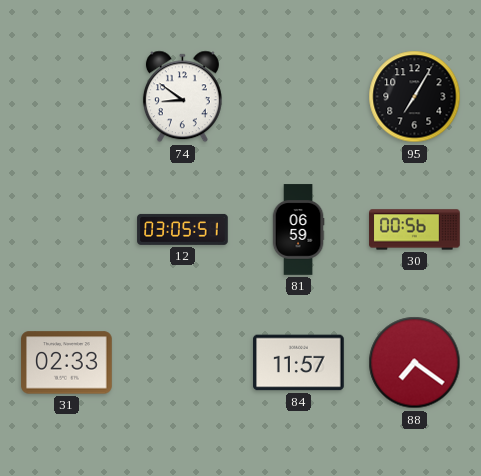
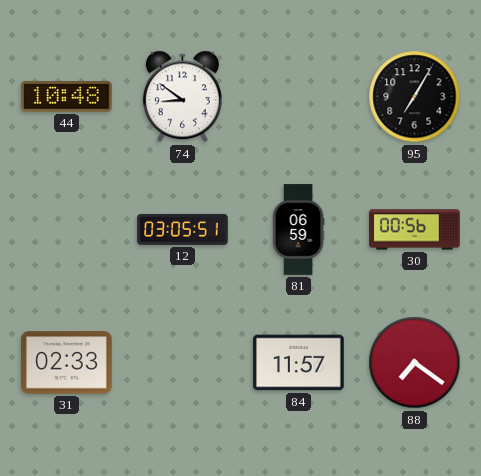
44: none -> 10:48 (67, 97)
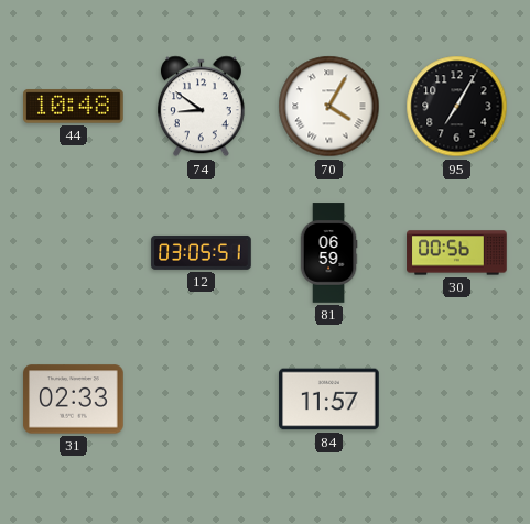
70: none -> 4:05 (329, 107)
88: 7:21 -> none (415, 363)
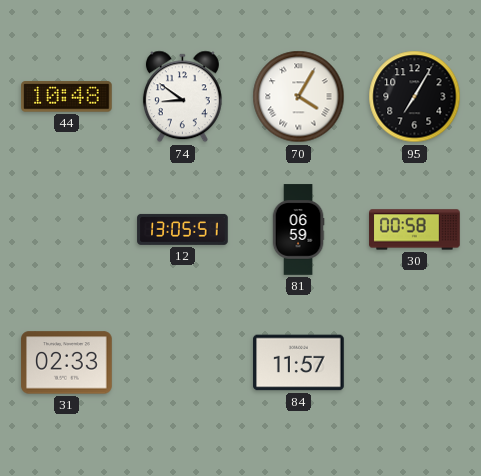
12: 03:05 -> 13:05 (183, 229)
30: 00:56 -> 00:58 (415, 230)
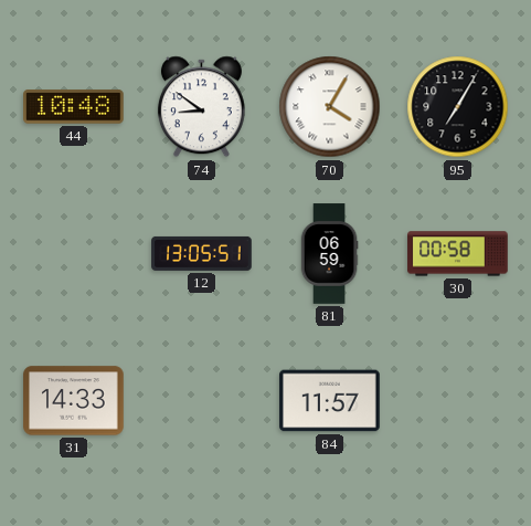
31: 02:33 -> 14:33 (74, 401)
